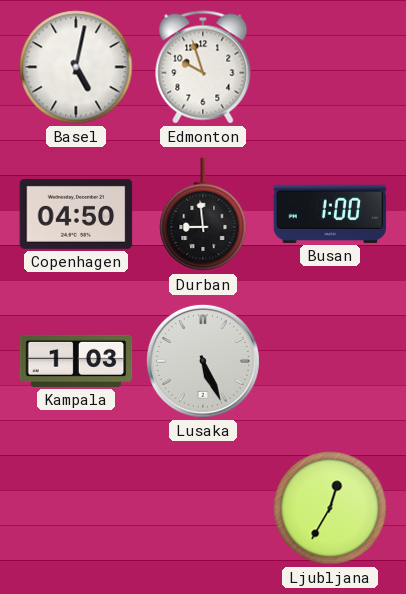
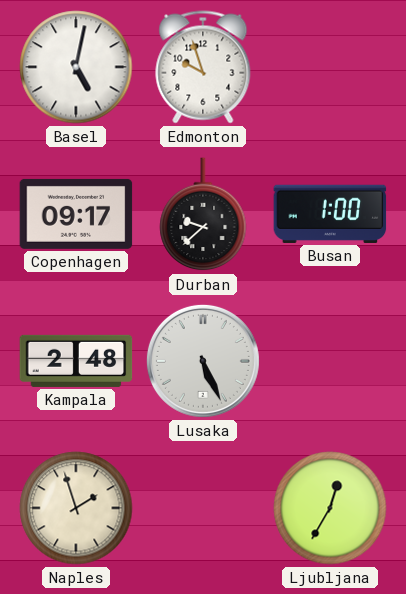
Copenhagen: 04:50 -> 09:17 (76, 214)
Durban: 8:59 -> 9:38 (203, 215)
Kampala: 1:03 -> 2:48 (76, 361)
Naples: none -> 1:57 (76, 508)
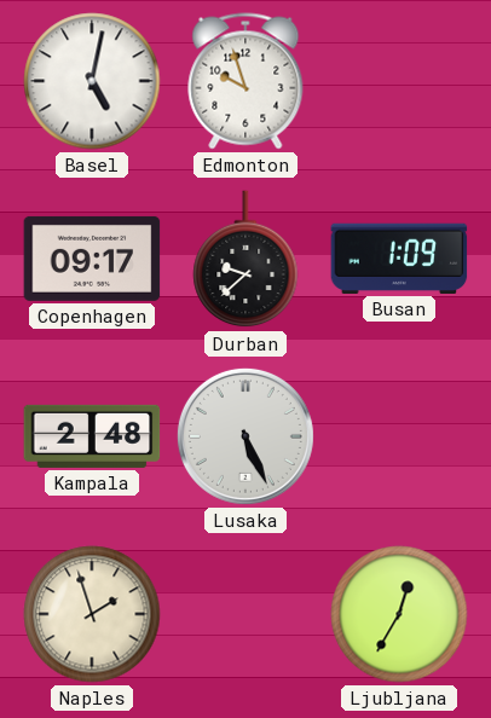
Busan: 1:00 -> 1:09 (399, 259)
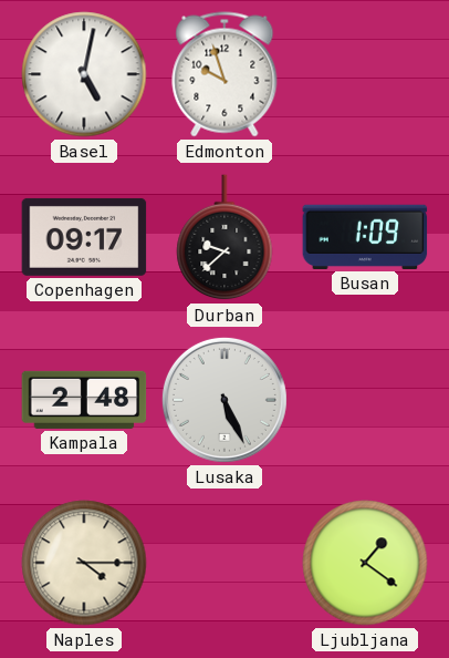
Naples: 1:57 -> 4:15 (84, 563)
Ljubljana: 12:35 -> 1:21 (365, 563)
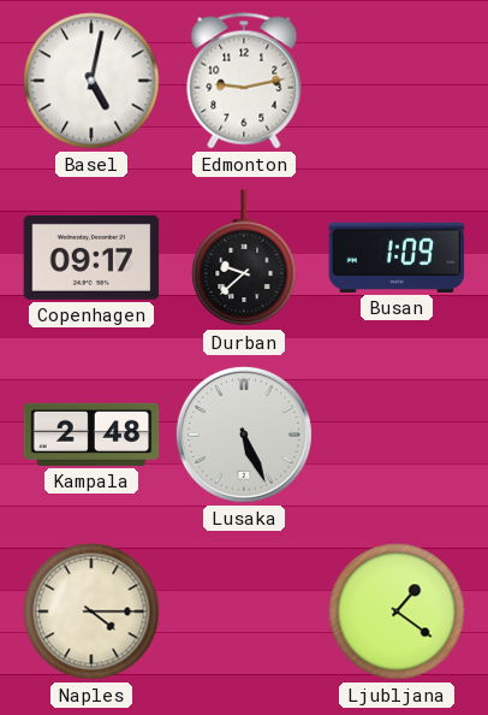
Edmonton: 9:57 -> 9:13 (244, 81)
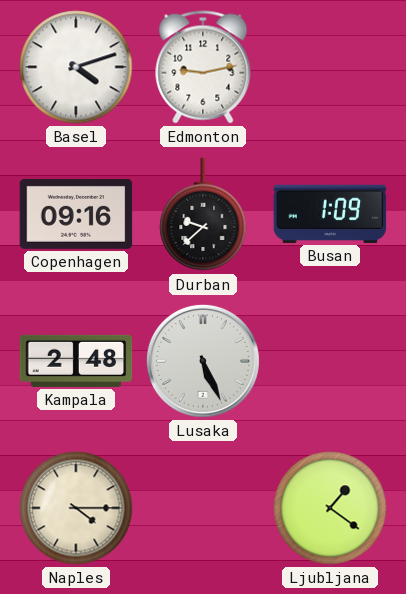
Basel: 5:02 -> 4:12 (76, 67)
Copenhagen: 09:17 -> 09:16 (76, 214)
